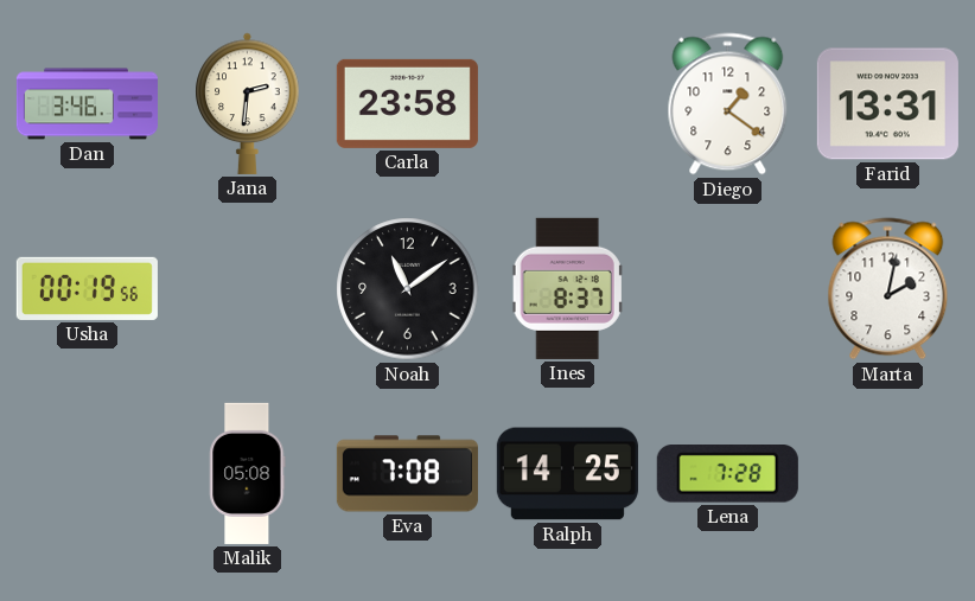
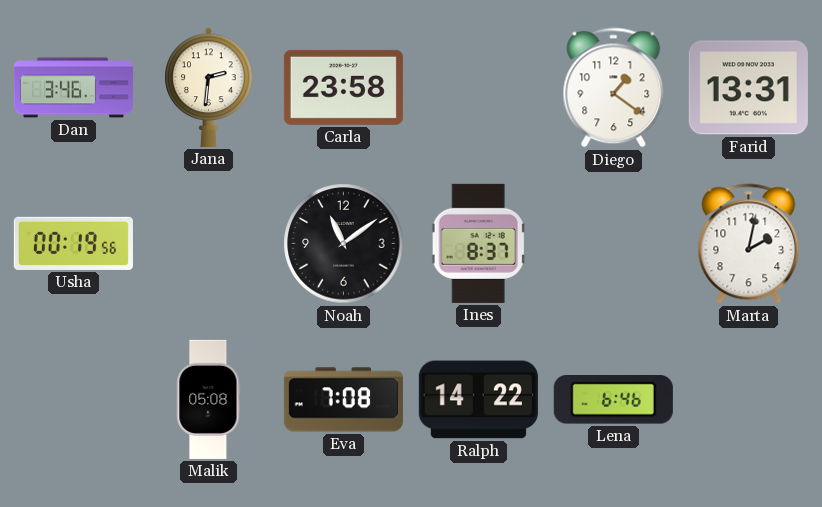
Ralph: 14:25 -> 14:22 (478, 400)
Lena: 7:28 -> 6:46 (613, 400)
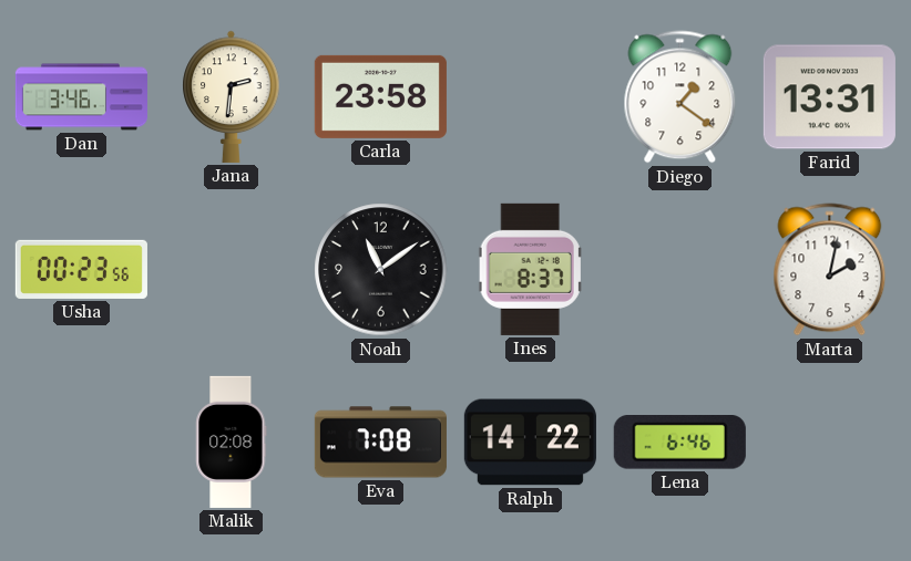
Usha: 00:19 -> 00:23 (81, 269)
Malik: 05:08 -> 02:08 (232, 441)
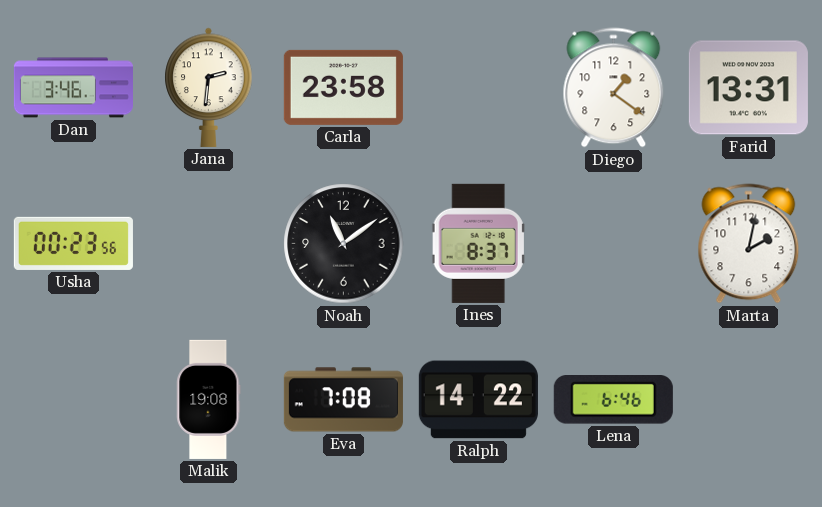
Malik: 02:08 -> 19:08 (209, 399)
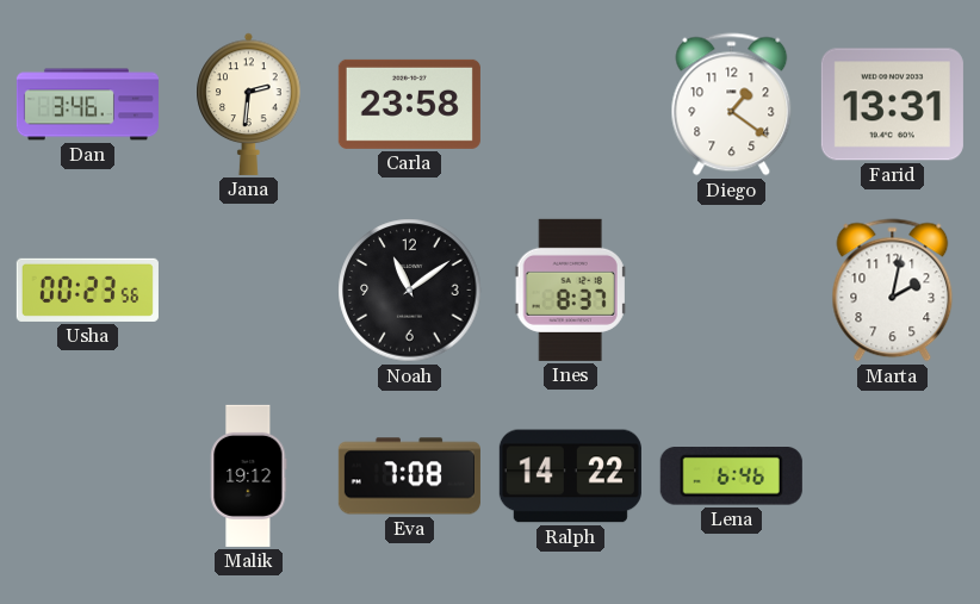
Malik: 19:08 -> 19:12 (249, 475)
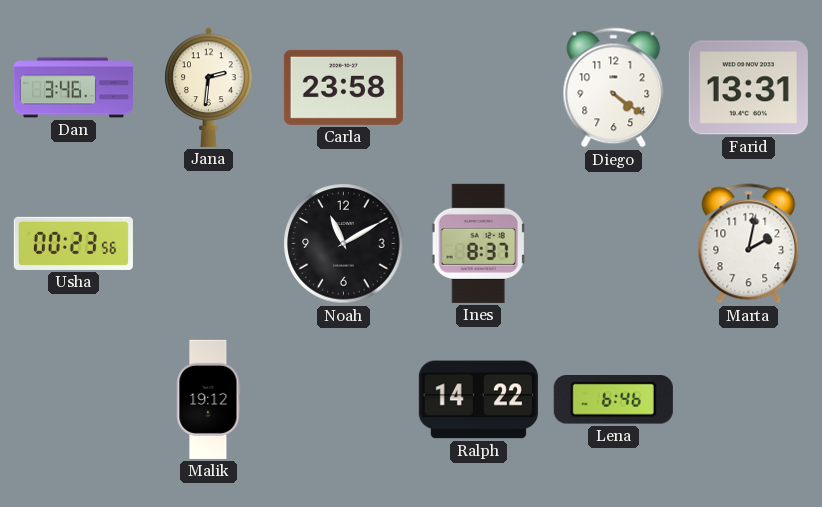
Diego: 1:21 -> 4:21 (614, 88)
Noah: 11:09 -> 11:10 (344, 244)
Eva: 7:08 -> none (409, 477)
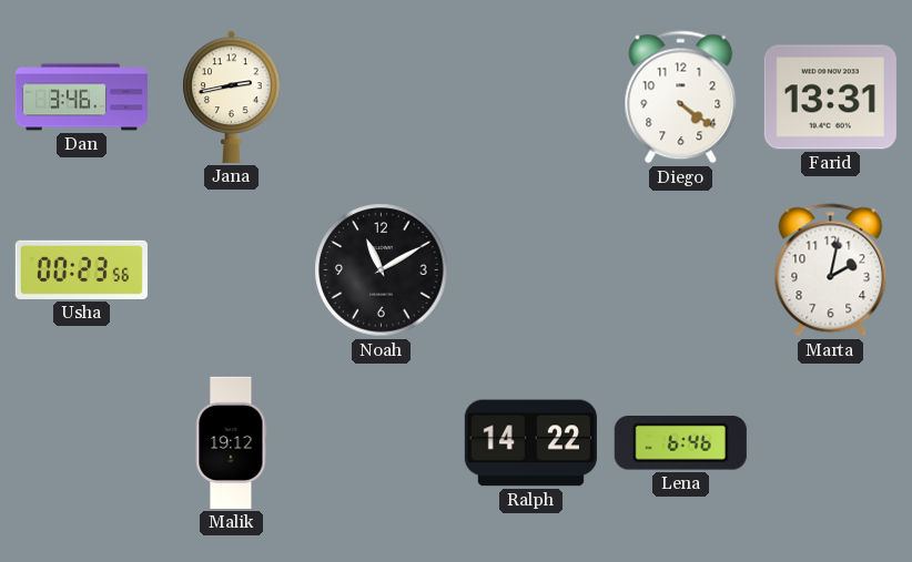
Jana: 2:31 -> 2:43 (232, 96)
Carla: 23:58 -> none (343, 87)
Ines: 8:37 -> none (479, 243)
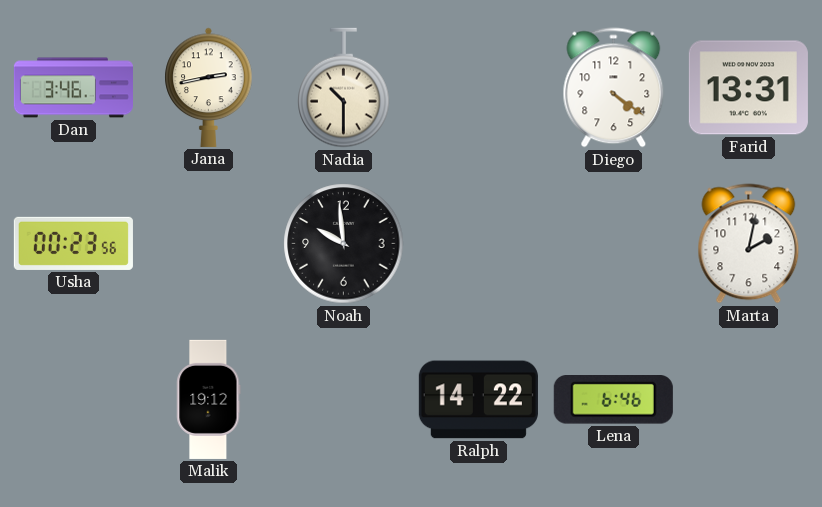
Nadia: none -> 10:30 (344, 88)
Noah: 11:10 -> 9:59 (344, 244)
